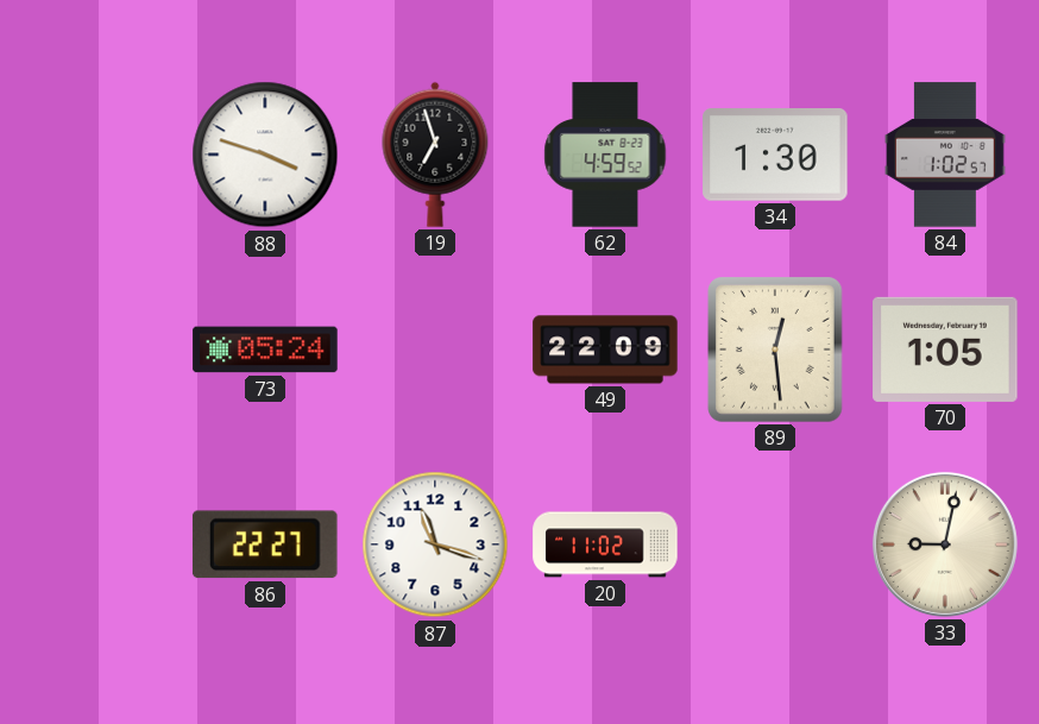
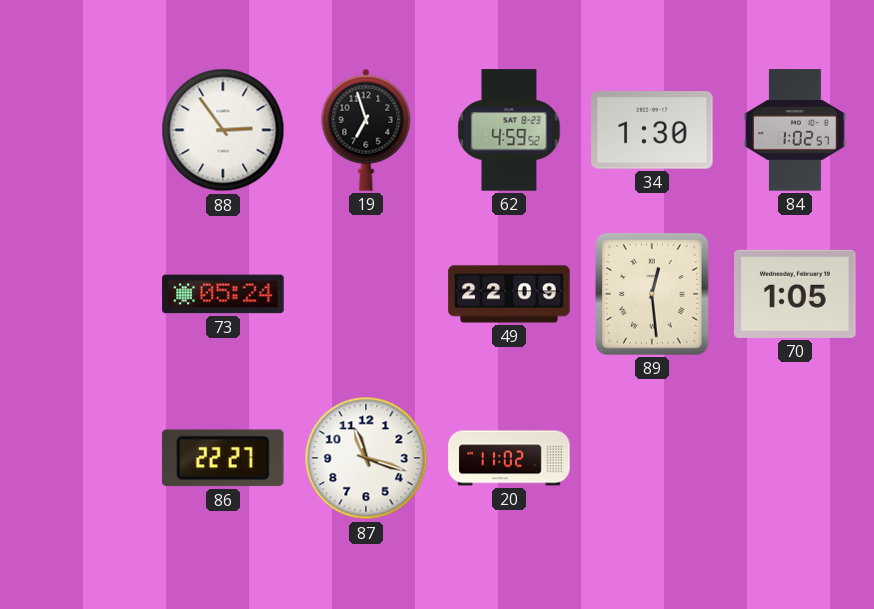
88: 3:48 -> 2:54 (223, 130)
33: 9:02 -> none (945, 544)
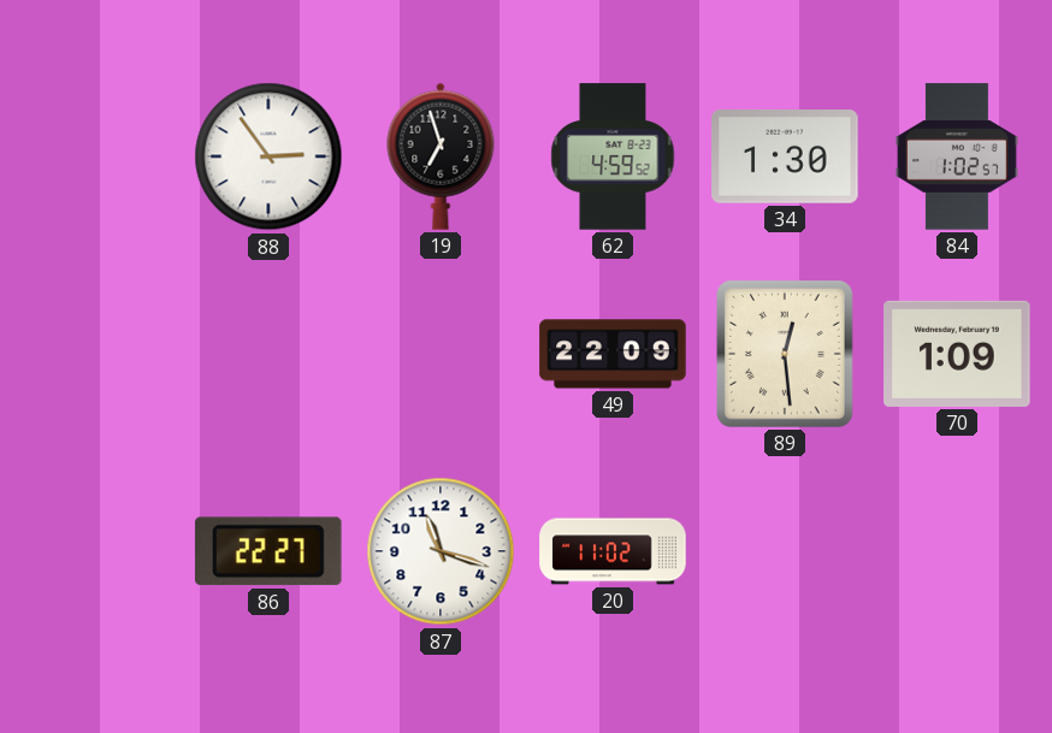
73: 05:24 -> none (223, 294)
70: 1:05 -> 1:09 (957, 354)
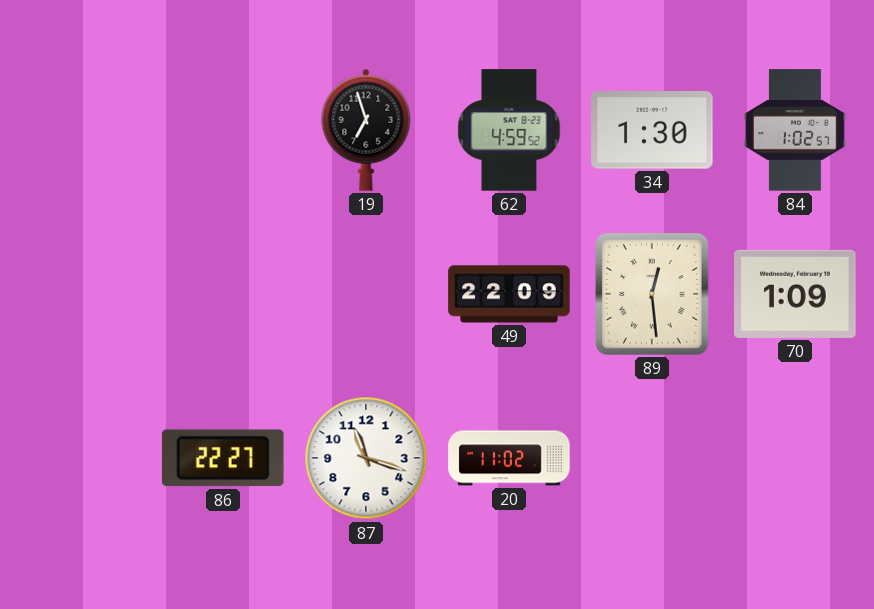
88: 2:54 -> none (268, 156)
